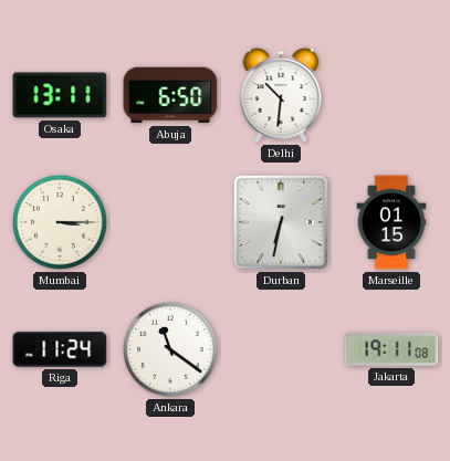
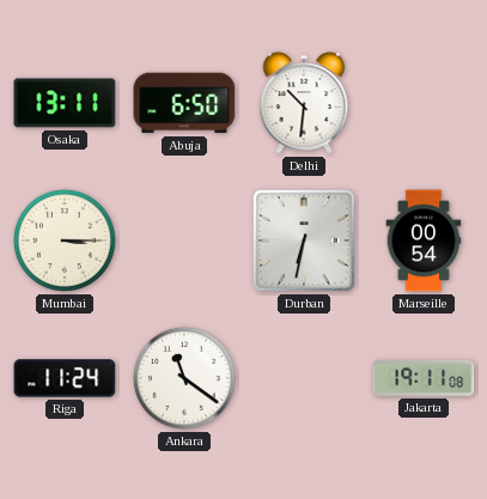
Marseille: 01:15 -> 00:54 (424, 241)
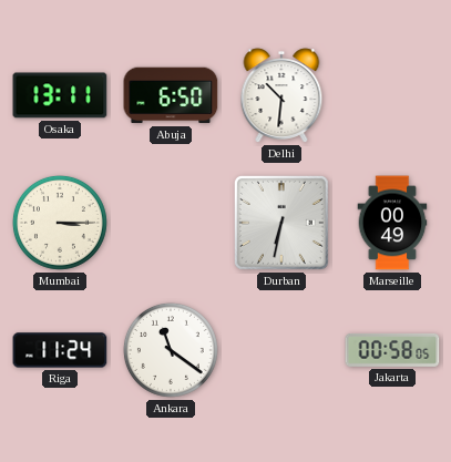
Marseille: 00:54 -> 00:49 (392, 223)
Jakarta: 19:11 -> 00:58 (392, 351)
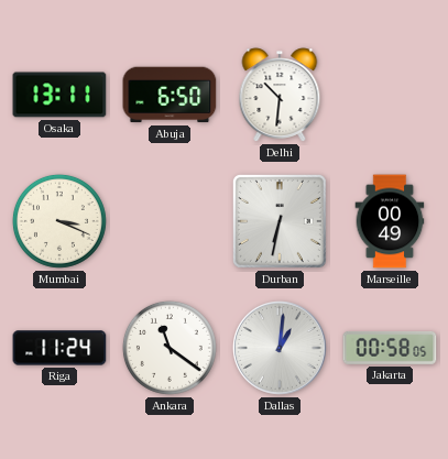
Mumbai: 3:15 -> 3:19 (59, 221)
Dallas: none -> 1:01 (281, 349)
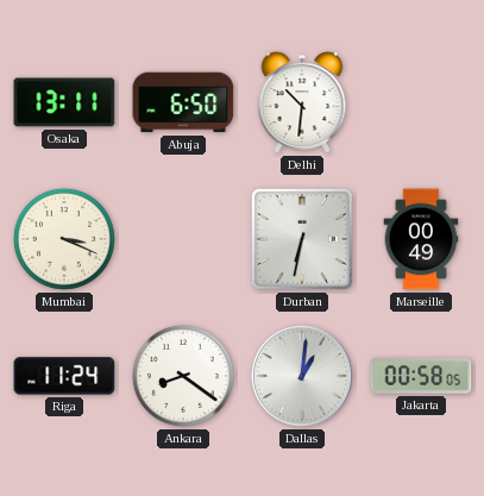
Ankara: 11:21 -> 8:21 (183, 376)
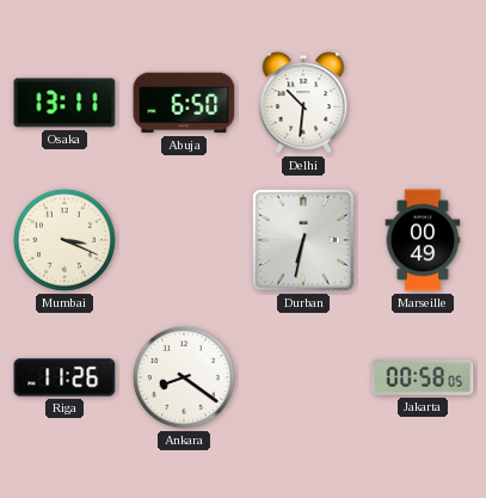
Riga: 11:24 -> 11:26 (64, 377)
Dallas: 1:01 -> none (303, 377)
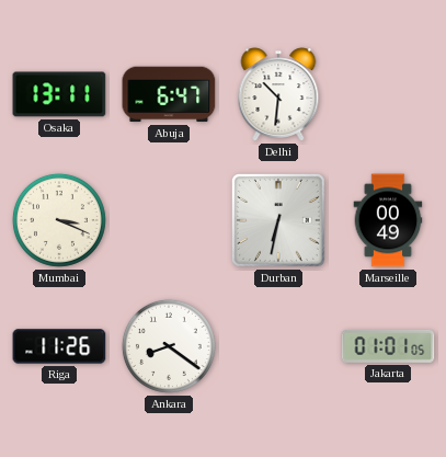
Abuja: 6:50 -> 6:47 (169, 94)
Jakarta: 00:58 -> 01:01 (388, 347)
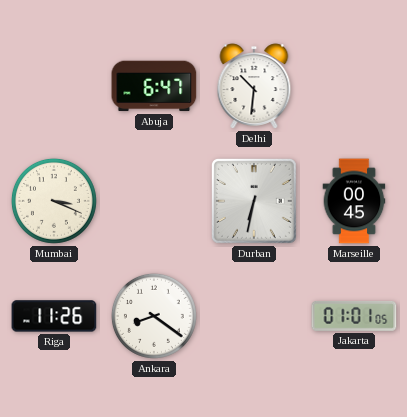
Osaka: 13:11 -> none (59, 94)
Marseille: 00:49 -> 00:45 (354, 201)
